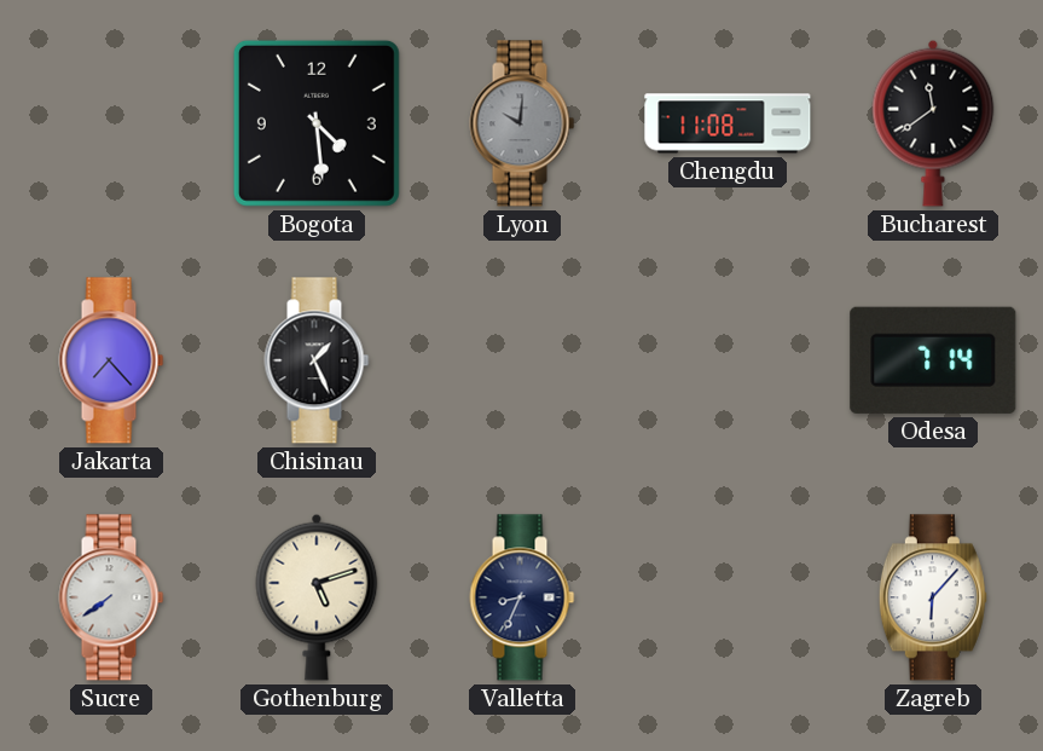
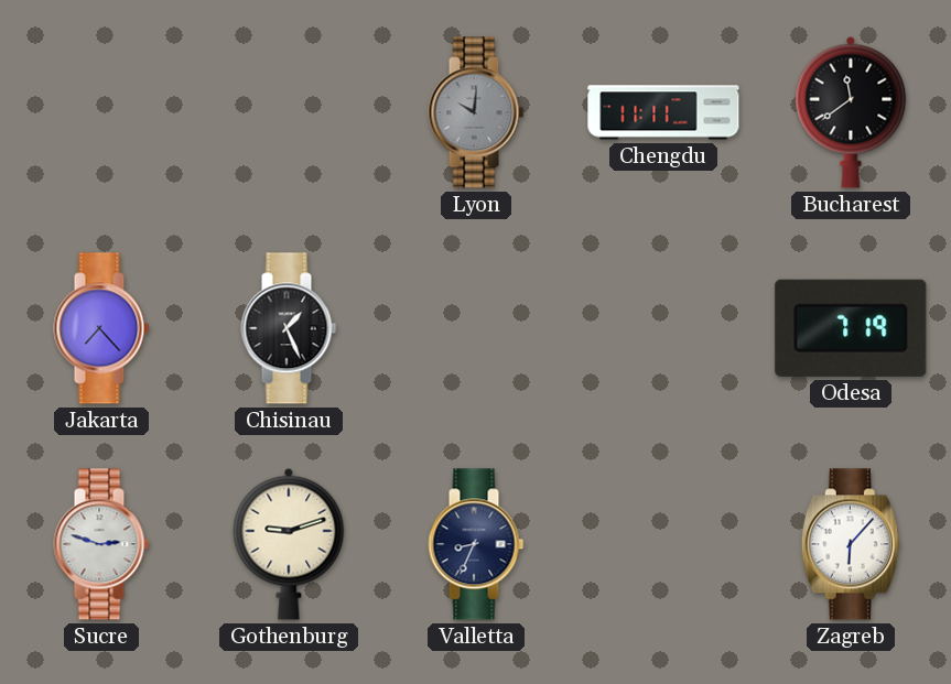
Bogota: 4:29 -> none (317, 123)
Chengdu: 11:08 -> 11:11 (663, 112)
Odesa: 7:14 -> 7:19 (851, 328)
Sucre: 7:39 -> 2:48 (101, 544)
Gothenburg: 5:12 -> 9:12 (289, 544)
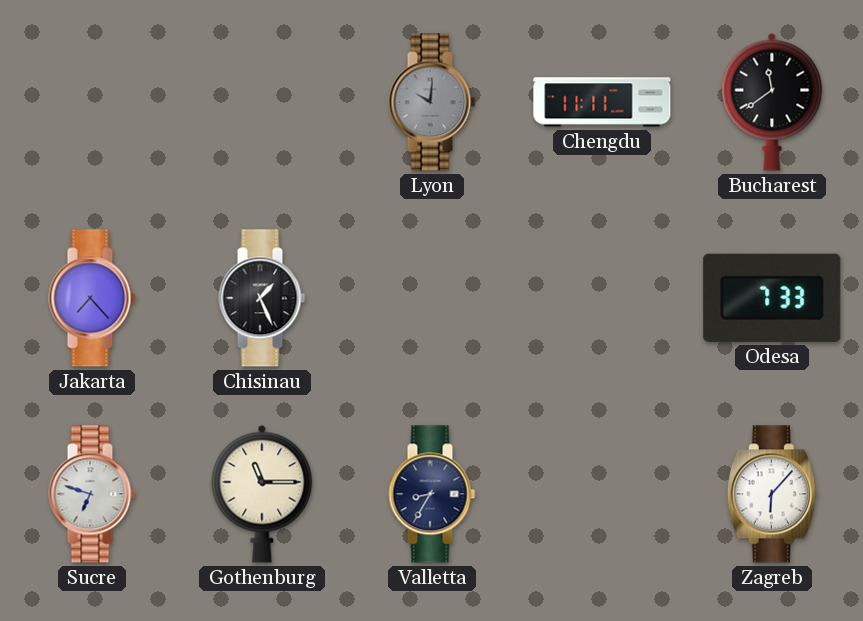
Odesa: 7:19 -> 7:33 (772, 298)
Sucre: 2:48 -> 6:48 (92, 494)
Gothenburg: 9:12 -> 11:15 (262, 494)
Valletta: 8:34 -> 8:35 (432, 494)
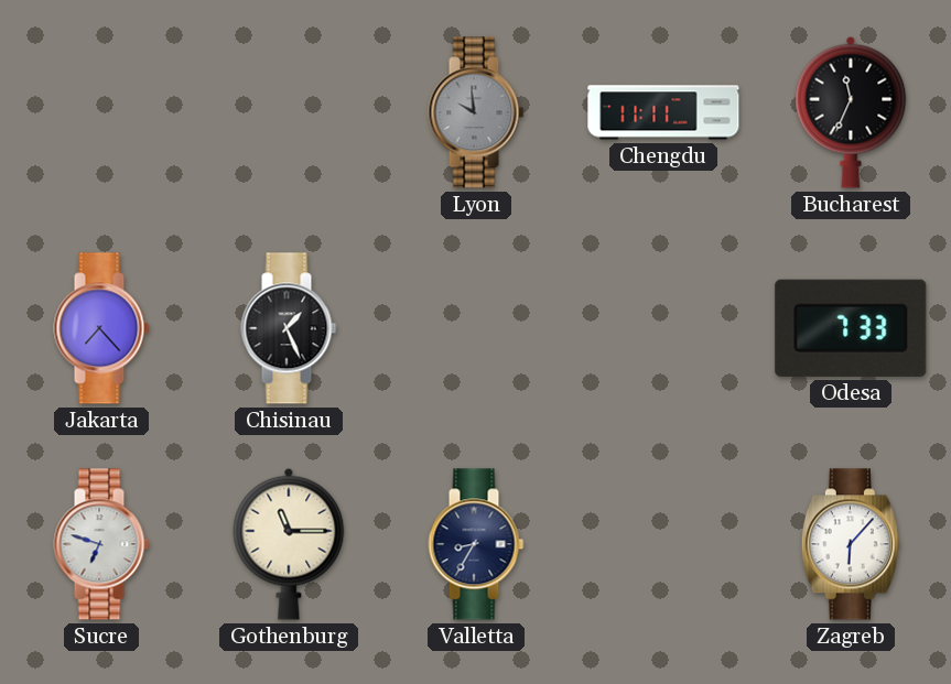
Lyon: 10:01 -> 9:59 (476, 112)
Bucharest: 11:39 -> 11:34 (851, 112)
